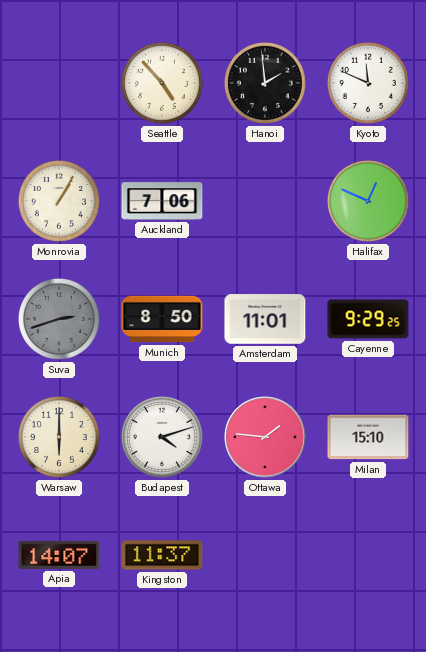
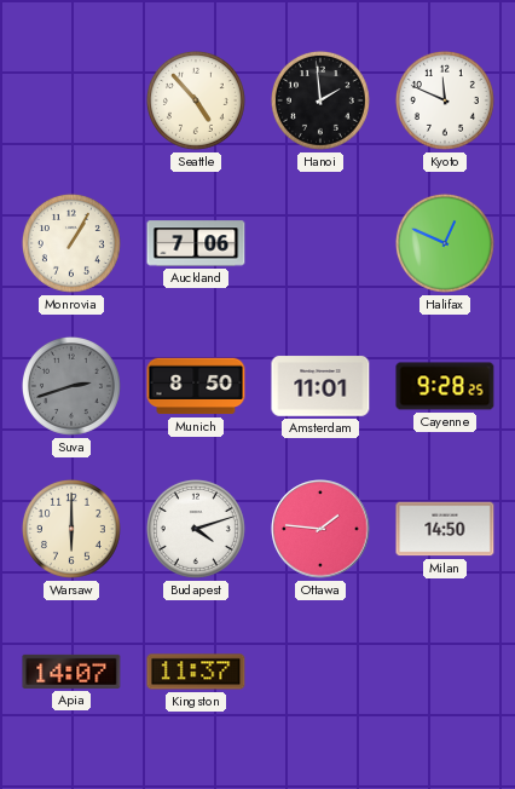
Cayenne: 9:29 -> 9:28 (445, 386)
Milan: 15:10 -> 14:50 (445, 529)
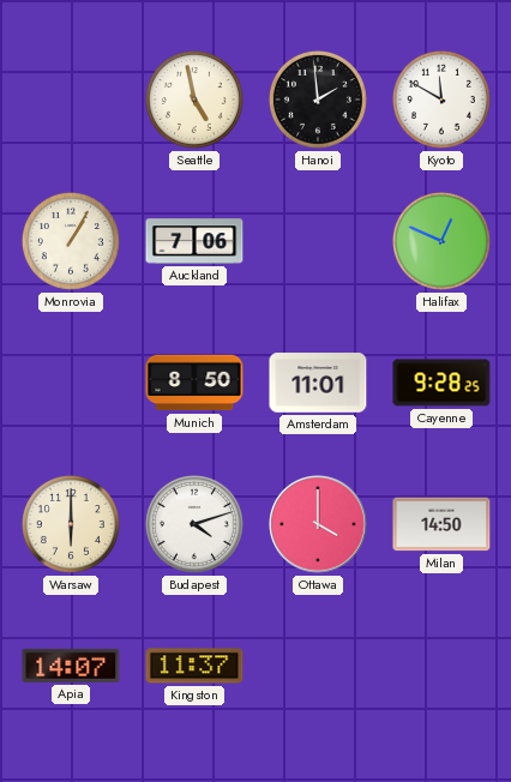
Seattle: 4:53 -> 4:58 (194, 100)
Kyoto: 11:49 -> 11:50 (441, 100)
Suva: 2:42 -> none (71, 386)
Ottawa: 1:46 -> 4:00 (318, 524)
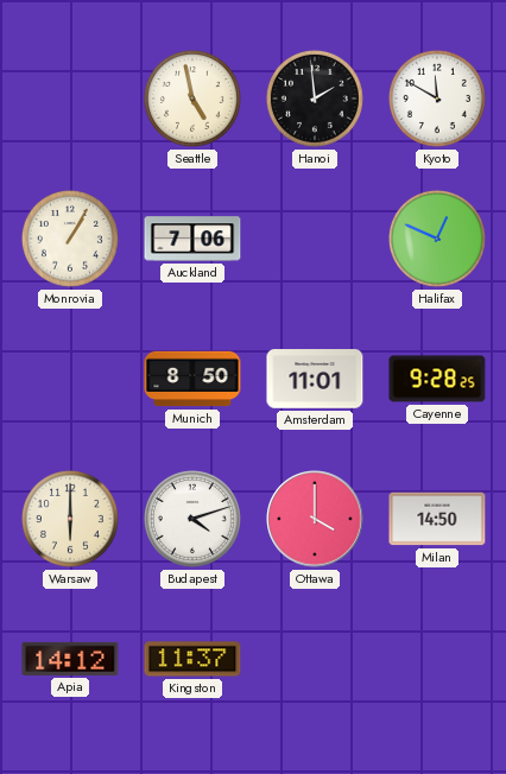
Apia: 14:07 -> 14:12 (70, 659)
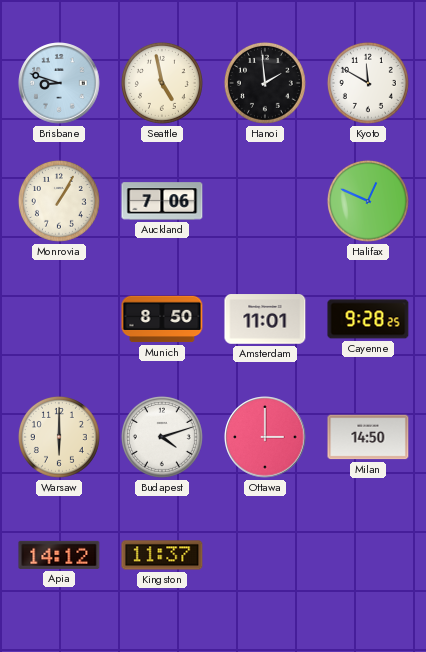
Brisbane: none -> 8:48 (59, 83)
Ottawa: 4:00 -> 3:00 (265, 437)
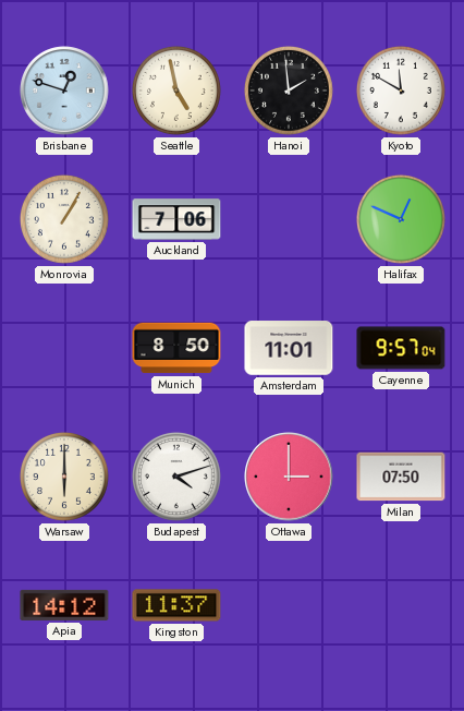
Brisbane: 8:48 -> 12:48 (64, 91)
Cayenne: 9:28 -> 9:57 (401, 348)
Milan: 14:50 -> 07:50 (401, 477)
